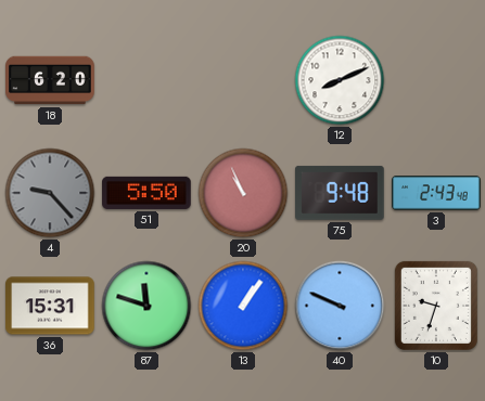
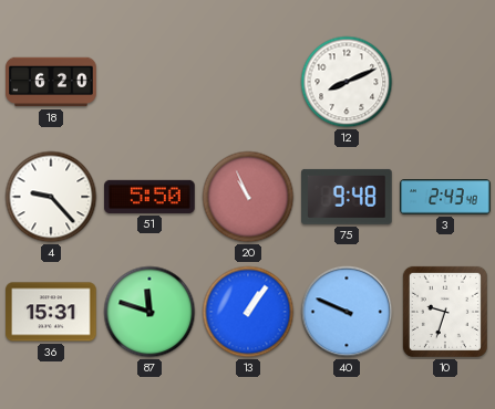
4 dial: grey -> white (51, 197)
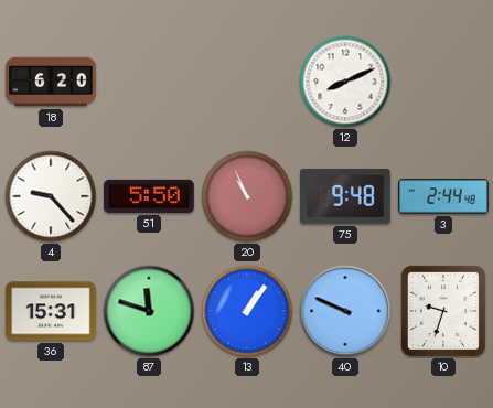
3: 2:43 -> 2:44 (443, 196)
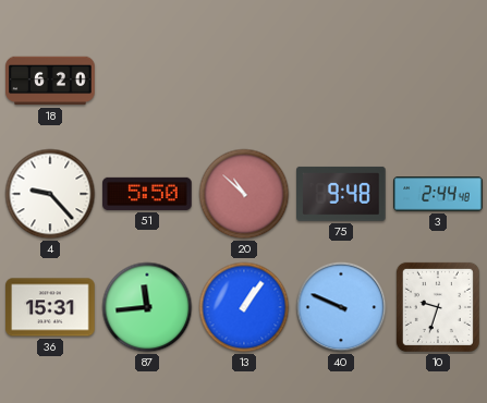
12: 8:11 -> none (345, 82)
20: 10:56 -> 10:52 (244, 194)
87: 11:48 -> 11:44 (147, 307)
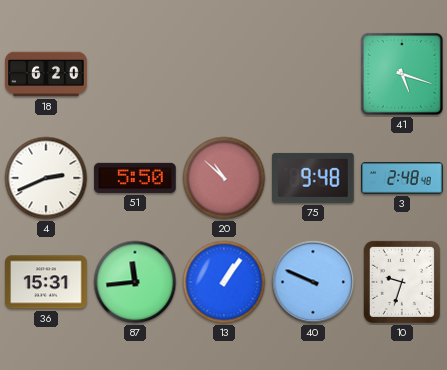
41: none -> 5:18 (402, 74)
4: 9:23 -> 2:41 (46, 178)
3: 2:44 -> 2:48 (402, 178)
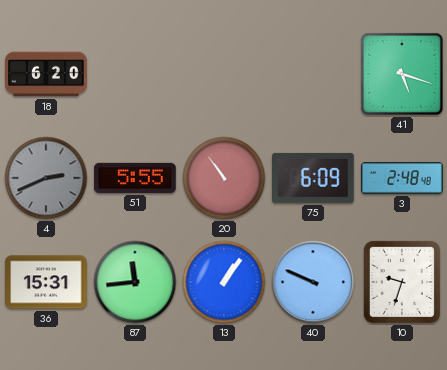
4 dial: white -> grey (46, 178)
51: 5:50 -> 5:55 (135, 178)
20: 10:52 -> 10:54 (224, 178)
75: 9:48 -> 6:09 (313, 178)
